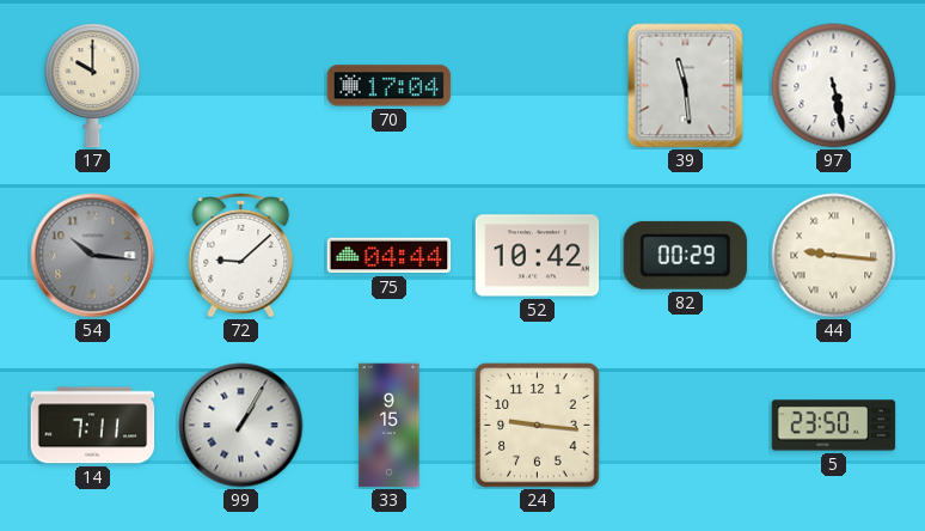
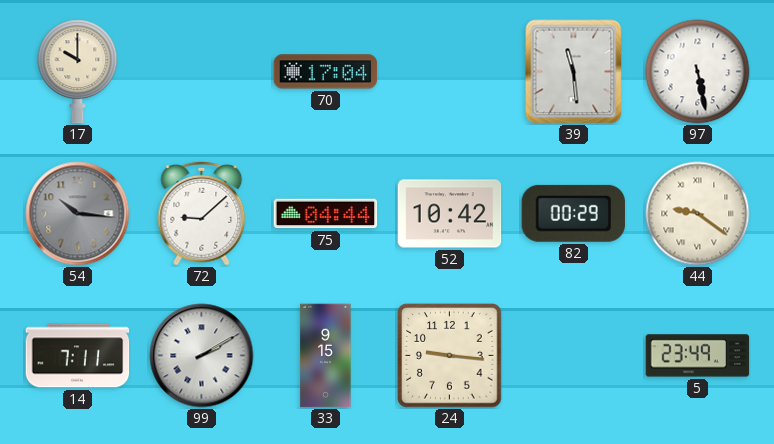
44: 9:16 -> 9:21 (698, 214)
99: 1:05 -> 2:10 (202, 356)
5: 23:50 -> 23:49 (698, 356)
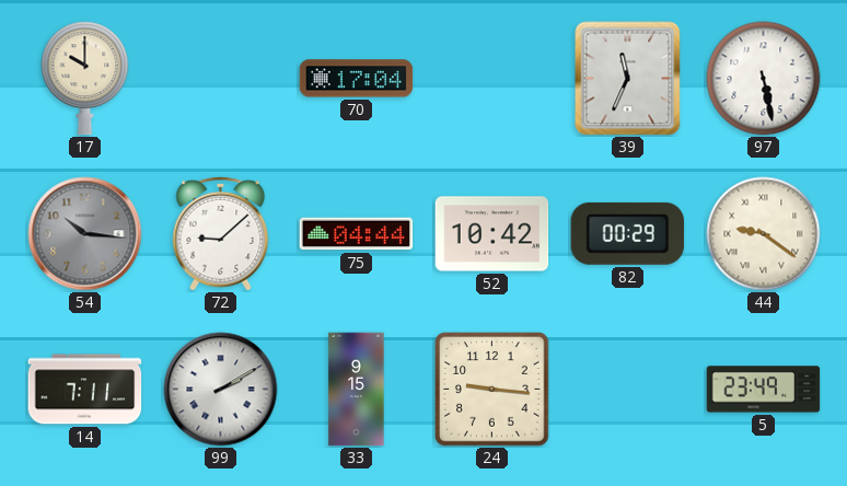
39: 11:29 -> 11:34 (628, 79)
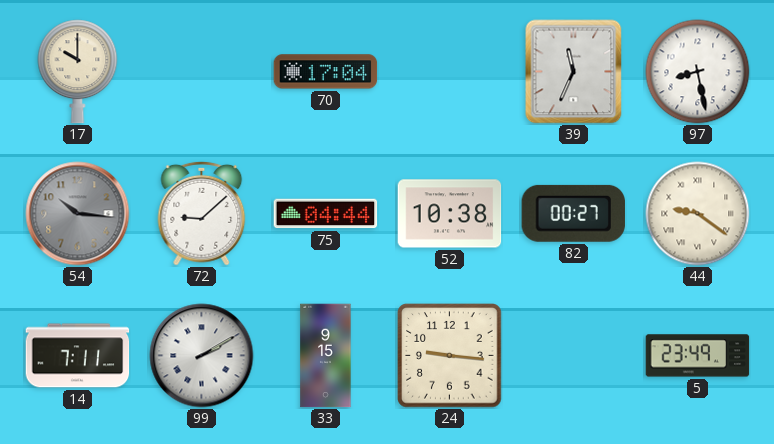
97: 5:28 -> 8:28 (698, 72)
52: 10:42 -> 10:38 (450, 214)
82: 00:29 -> 00:27 (573, 213)
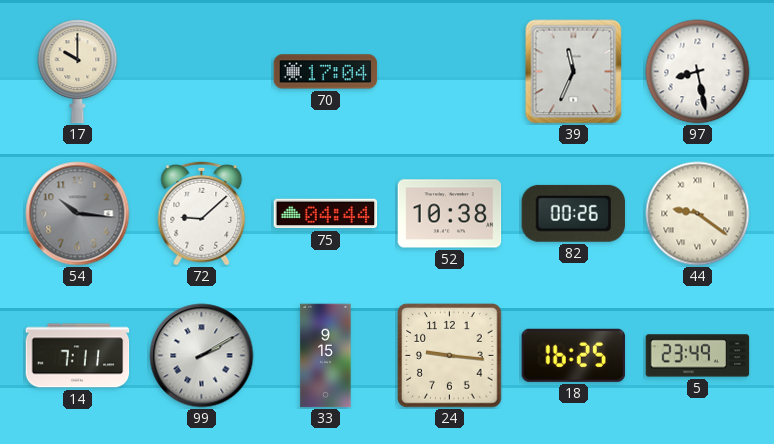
82: 00:27 -> 00:26 (573, 213)
18: none -> 16:25 (573, 355)
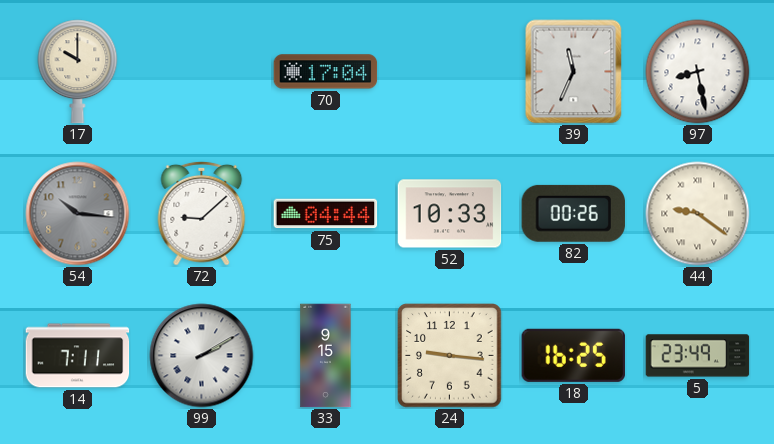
52: 10:38 -> 10:33 (450, 214)
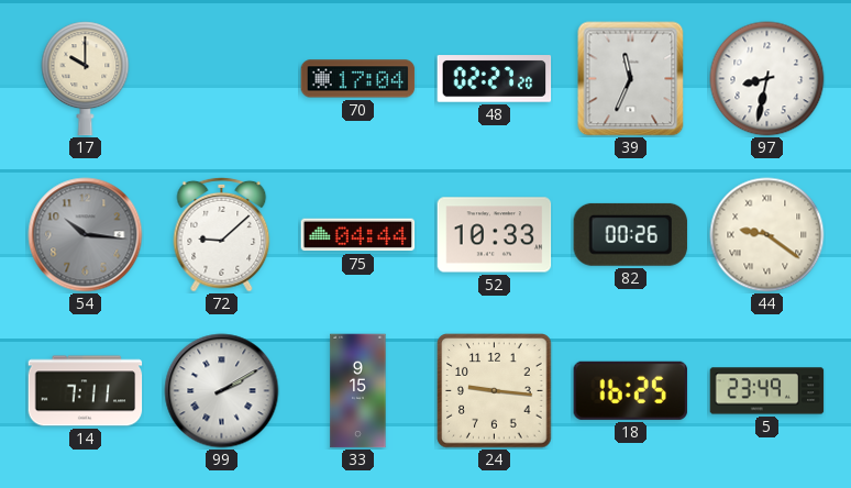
48: none -> 02:27 (495, 79)
97: 8:28 -> 8:32 (767, 79)
